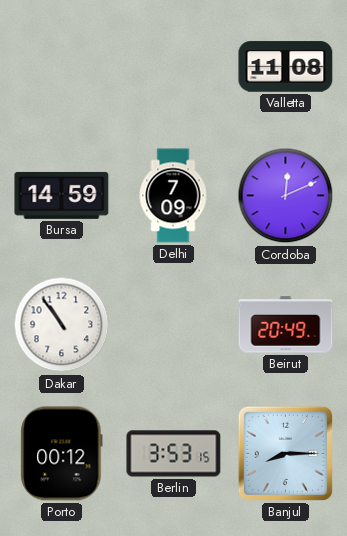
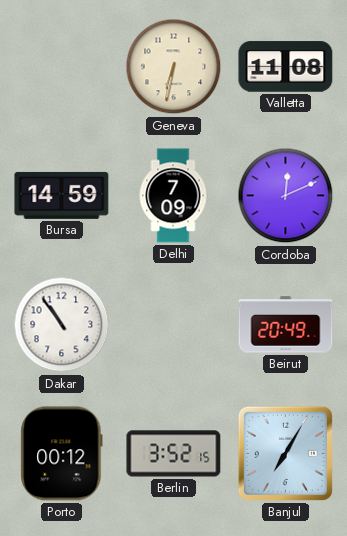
Geneva: none -> 6:32 (174, 67)
Berlin: 3:53 -> 3:52 (174, 454)
Banjul: 8:15 -> 7:05 (285, 453)
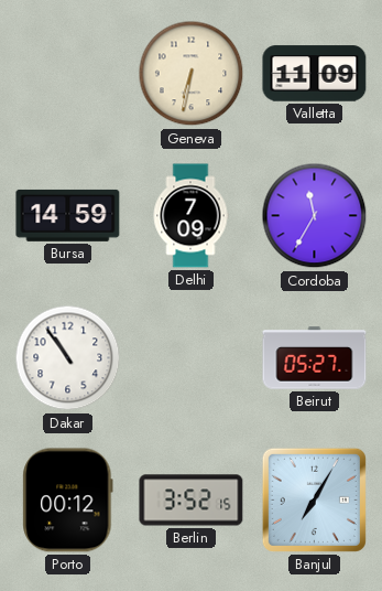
Valletta: 11:08 -> 11:09 (315, 74)
Cordoba: 12:11 -> 11:35 (315, 216)
Beirut: 20:49 -> 05:27 (315, 358)
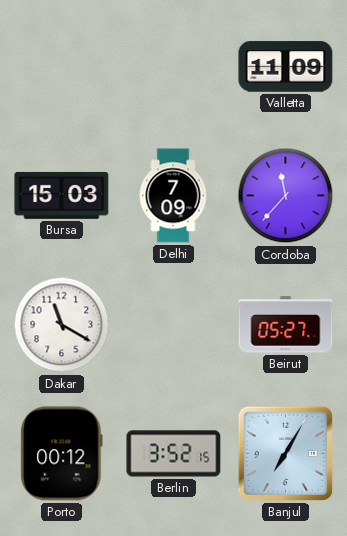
Geneva: 6:32 -> none (192, 74)
Bursa: 14:59 -> 15:03 (62, 195)
Cordoba: 11:35 -> 11:37 (286, 196)
Dakar: 10:54 -> 11:20 (62, 325)
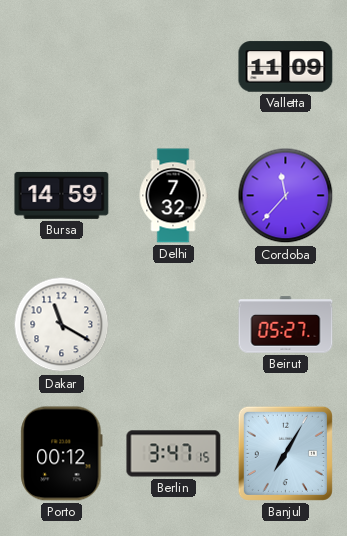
Bursa: 15:03 -> 14:59 (62, 195)
Delhi: 7:09 -> 7:32 (173, 196)
Berlin: 3:52 -> 3:47 (174, 454)
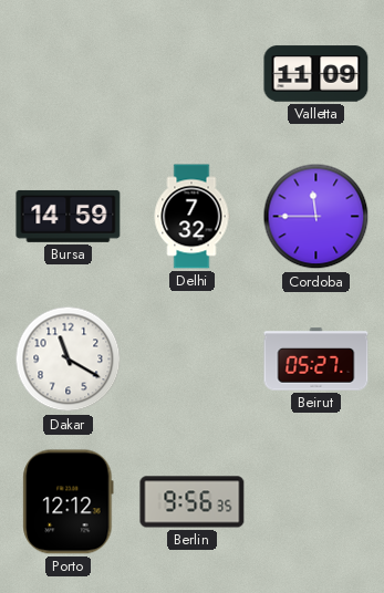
Cordoba: 11:37 -> 11:45 (316, 217)
Porto: 00:12 -> 12:12 (69, 502)
Berlin: 3:47 -> 9:56 (193, 502)
Banjul: 7:05 -> none (285, 453)
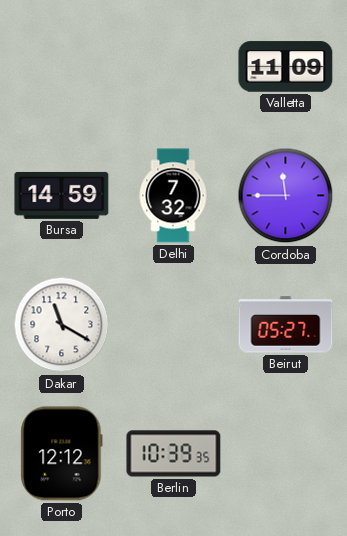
Berlin: 9:56 -> 10:39 (174, 454)
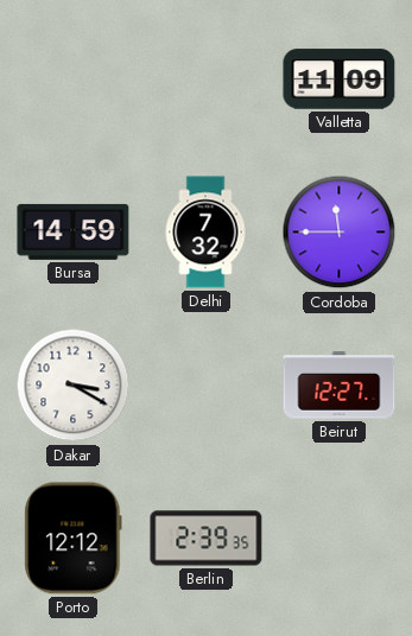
Dakar: 11:20 -> 3:20 (74, 386)
Beirut: 05:27 -> 12:27 (340, 386)
Berlin: 10:39 -> 2:39 (207, 539)
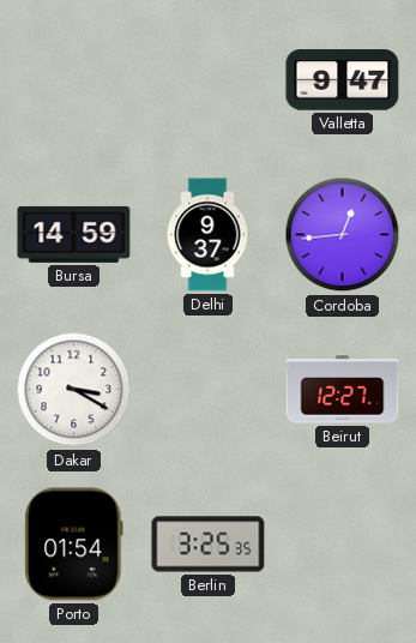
Valletta: 11:09 -> 9:47 (343, 80)
Delhi: 7:32 -> 9:37 (207, 235)
Cordoba: 11:45 -> 12:44 (343, 235)
Porto: 12:12 -> 01:54 (74, 545)
Berlin: 2:39 -> 3:25 (209, 545)
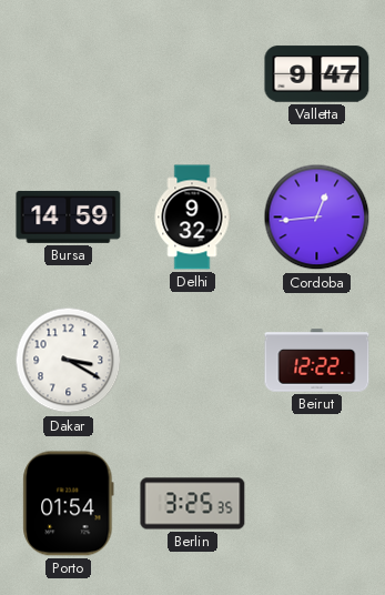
Delhi: 9:37 -> 9:32 (192, 218)
Beirut: 12:27 -> 12:22 (317, 361)
